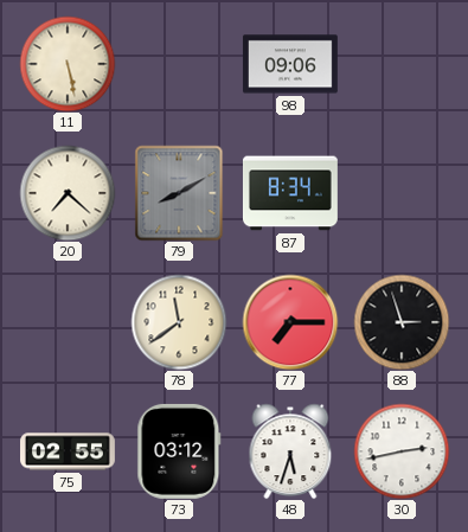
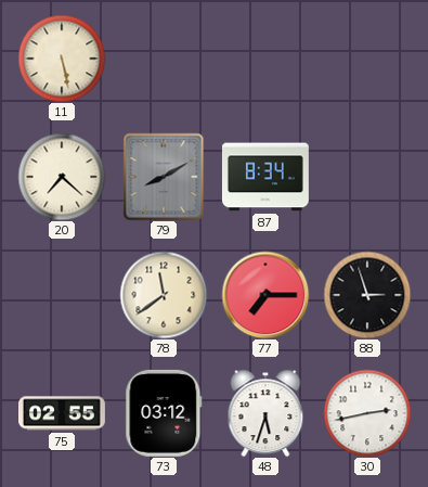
98: 09:06 -> none (290, 64)
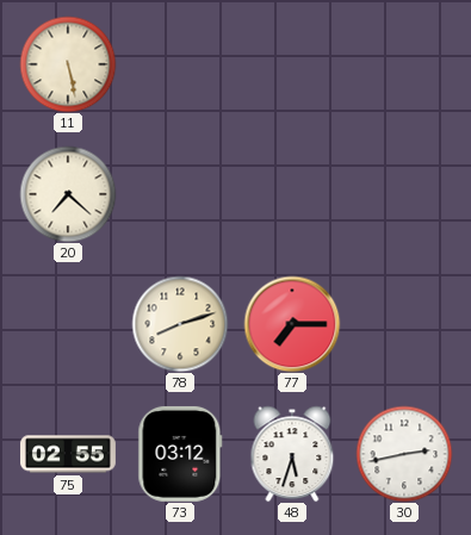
79: 8:10 -> none (164, 177)
87: 8:34 -> none (265, 177)
78: 11:39 -> 8:12 (180, 324)
88: 2:57 -> none (367, 295)
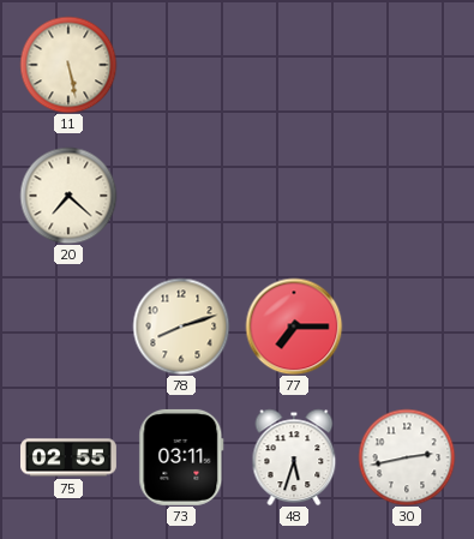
73: 03:12 -> 03:11 (181, 457)
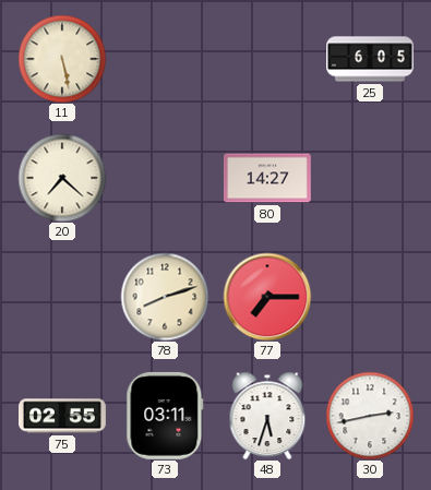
25: none -> 6:05 (371, 59)
80: none -> 14:27 (267, 178)
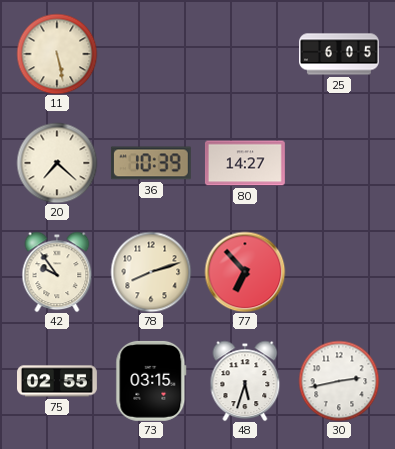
36: none -> 10:39 (151, 163)
42: none -> 9:54 (57, 272)
77: 7:15 -> 6:53 (245, 272)
73: 03:11 -> 03:15 (151, 381)
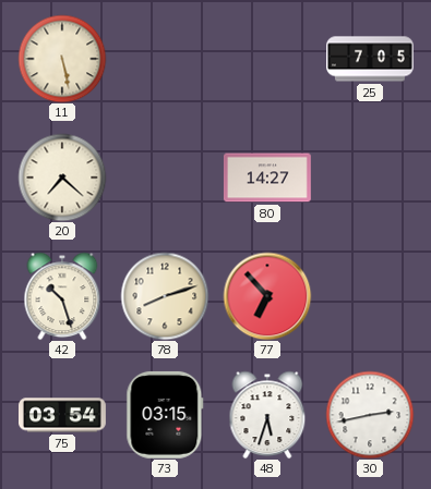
25: 6:05 -> 7:05 (371, 59)
36: 10:39 -> none (151, 163)
42: 9:54 -> 10:27 (62, 296)
75: 02:55 -> 03:54 (63, 415)
